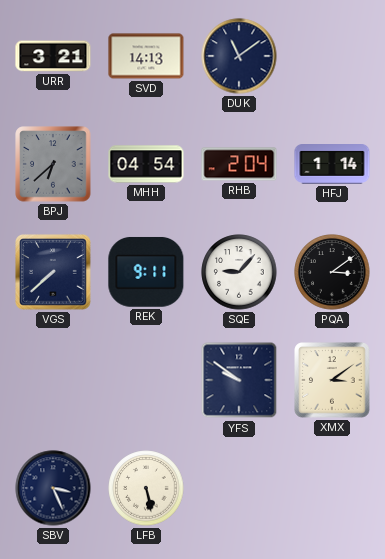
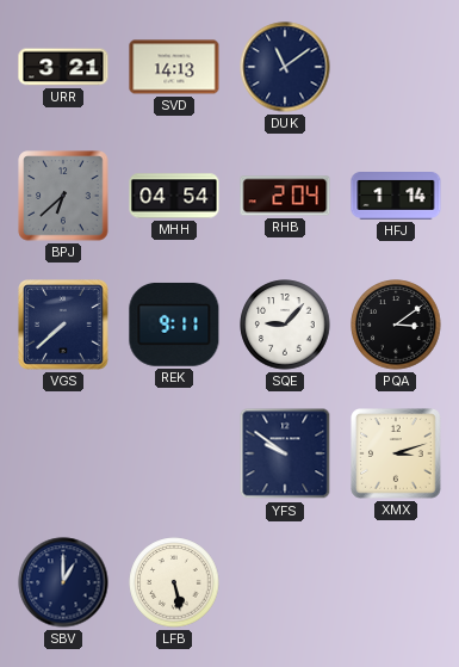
XMX: 3:09 -> 3:12 (396, 453)
SBV: 3:26 -> 1:00 (63, 582)
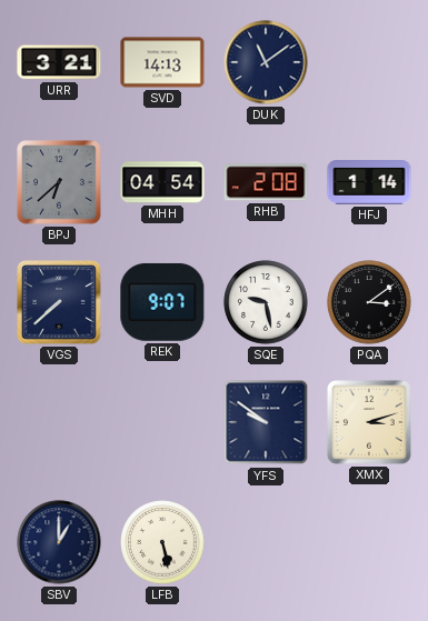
RHB: 2:04 -> 2:08 (266, 182)
REK: 9:11 -> 9:07 (162, 302)
SQE: 9:07 -> 9:28 (266, 302)
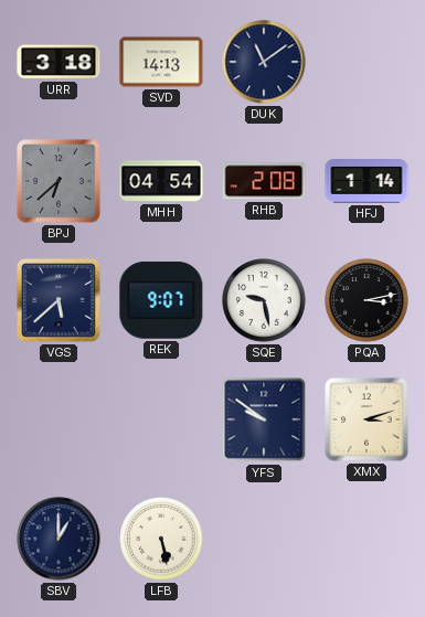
URR: 3:21 -> 3:18 (59, 62)
VGS: 7:38 -> 5:38 (59, 300)
PQA: 3:09 -> 3:13 (366, 300)
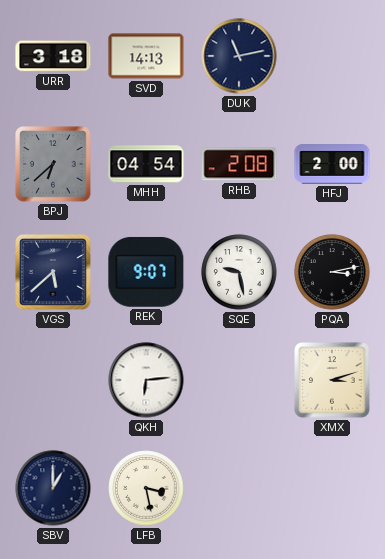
DUK: 11:09 -> 11:13 (239, 56)
HFJ: 1:14 -> 2:00 (332, 165)
QKH: none -> 6:14 (146, 380)
YFS: 9:51 -> none (264, 419)
LFB: 5:28 -> 3:28 (146, 488)
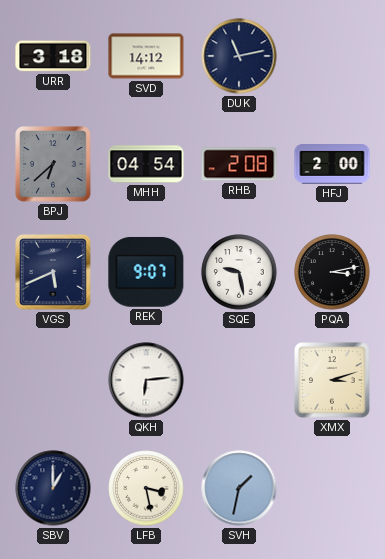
SVD: 14:13 -> 14:12 (146, 56)
VGS: 5:38 -> 5:41 (53, 272)
SVH: none -> 1:32 (239, 488)
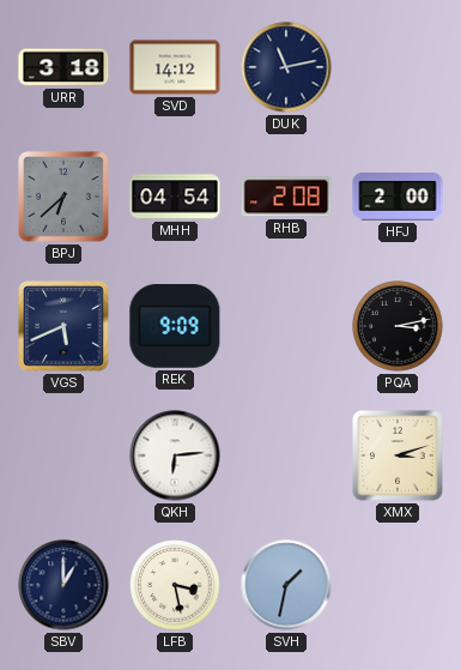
REK: 9:07 -> 9:09 (175, 326)
SQE: 9:28 -> none (239, 272)
